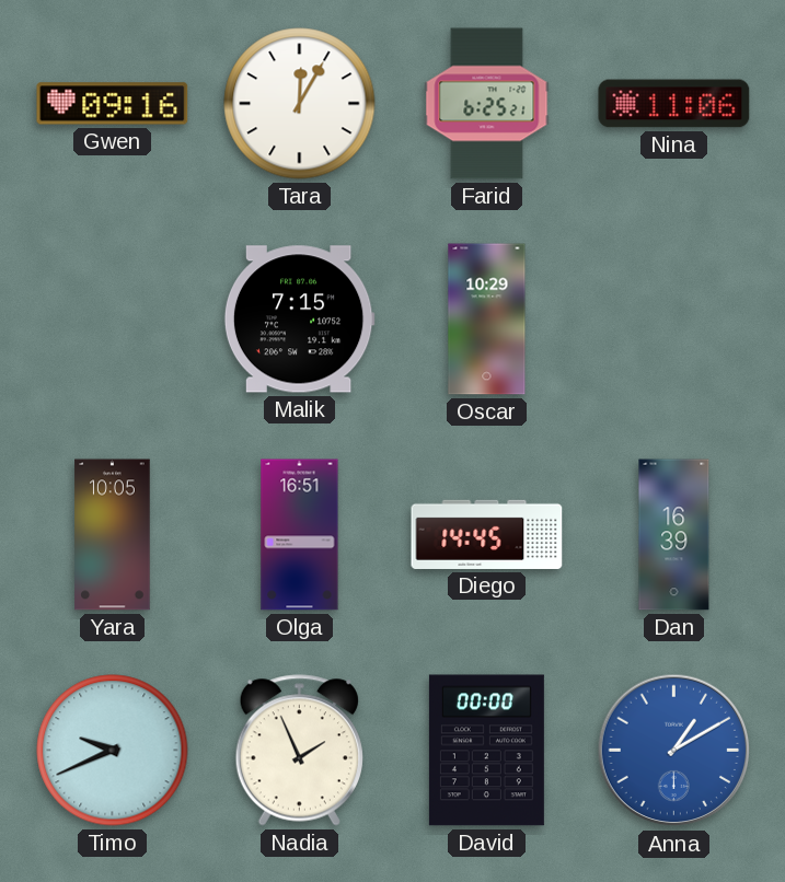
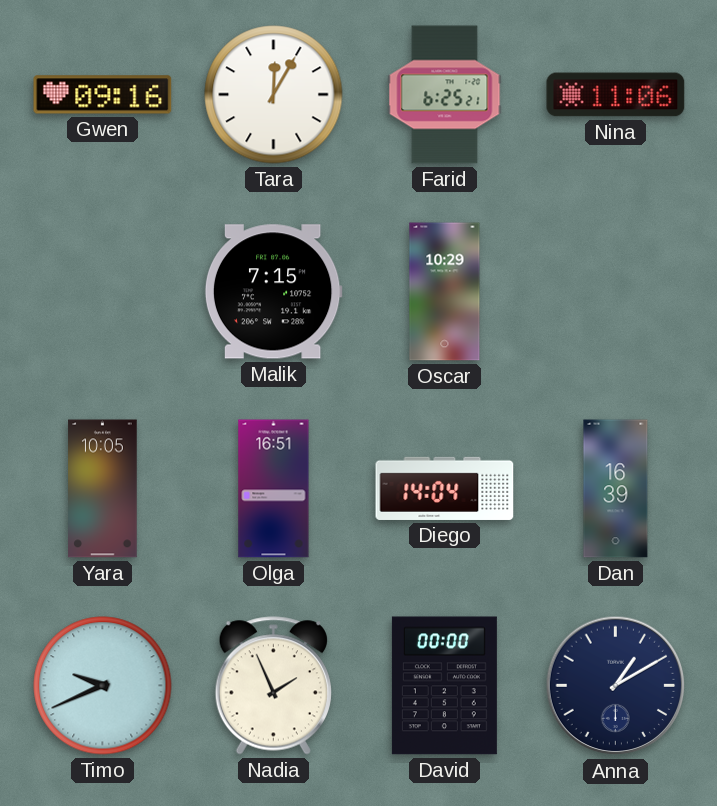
Diego: 14:45 -> 14:04 (445, 488)
Anna dial: blue -> navy (616, 686)
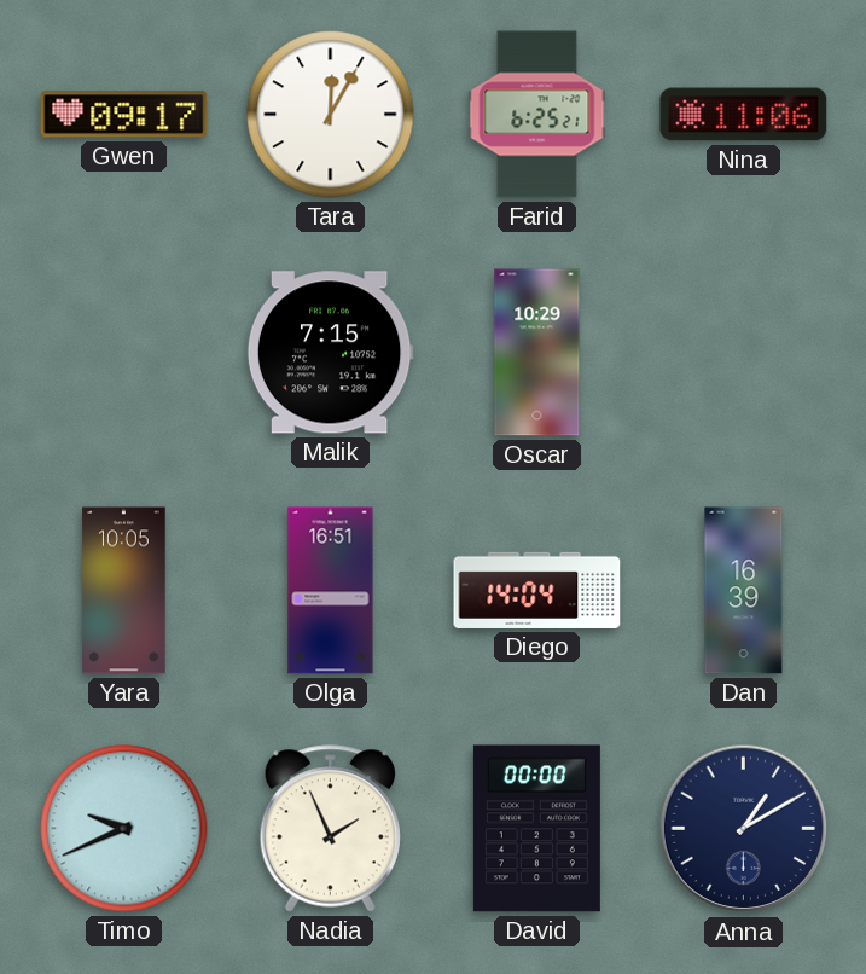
Gwen: 09:16 -> 09:17 (124, 115)
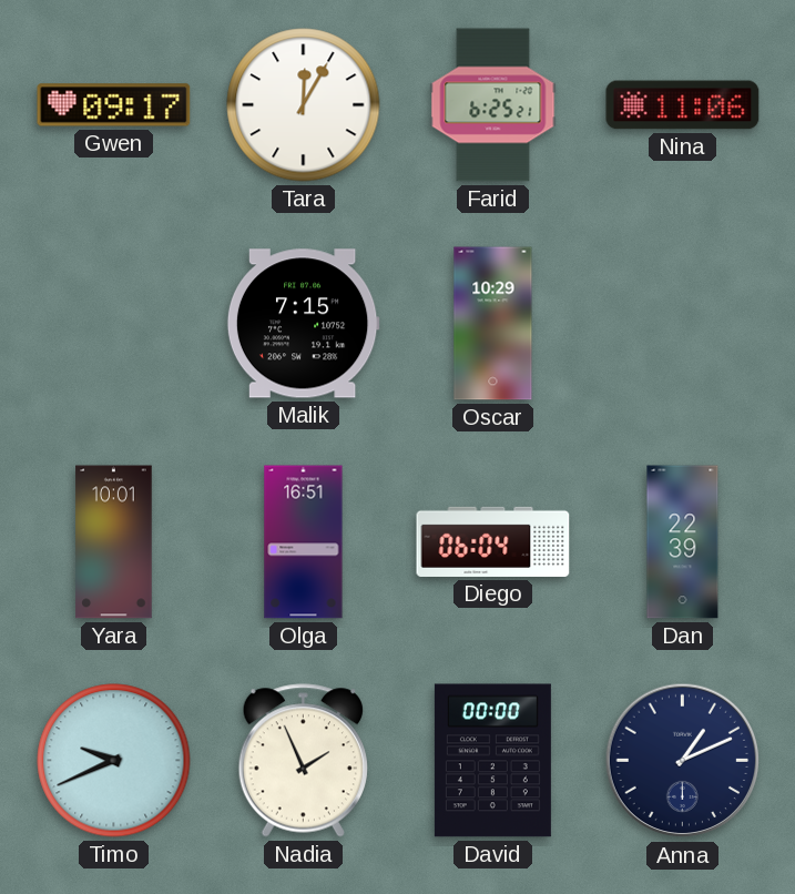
Yara: 10:05 -> 10:01 (114, 542)
Diego: 14:04 -> 06:04 (493, 541)
Dan: 16:39 -> 22:39 (683, 542)
Anna: 1:10 -> 1:11 (683, 761)
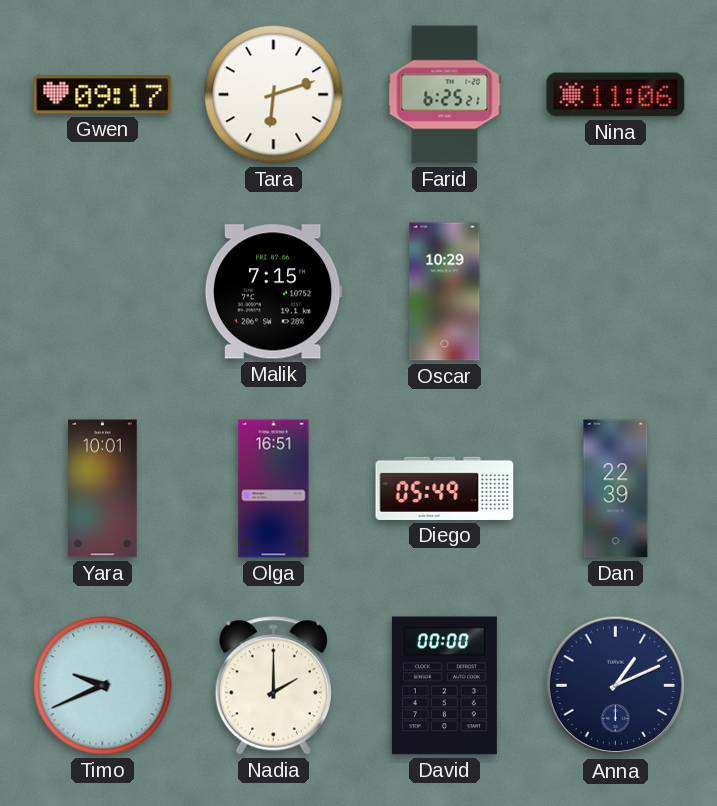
Tara: 12:05 -> 6:12 (274, 95)
Diego: 06:04 -> 05:49 (445, 488)
Nadia: 1:56 -> 2:00 (273, 686)
